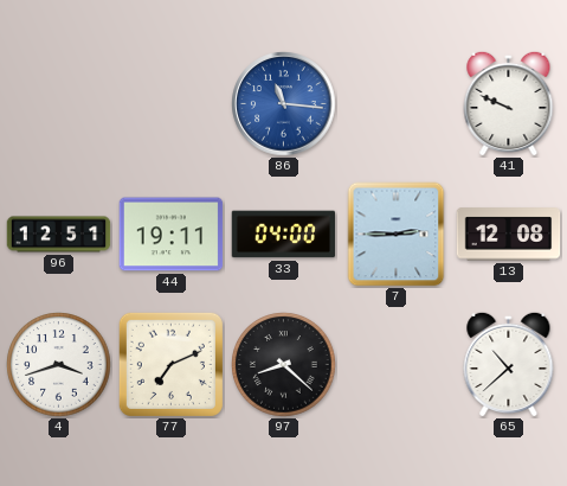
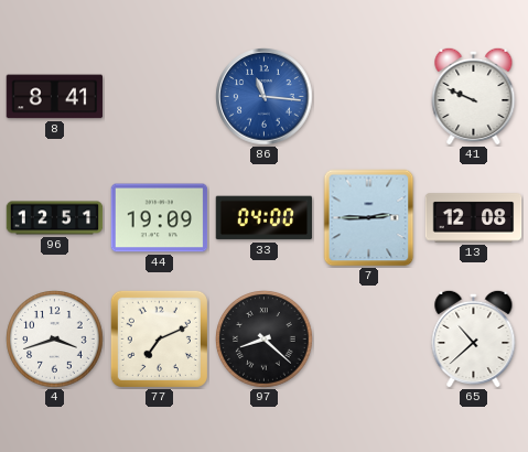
8: none -> 8:41 (55, 97)
44: 19:11 -> 19:09 (160, 218)
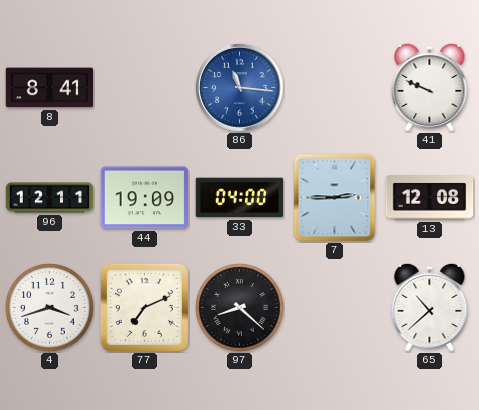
96: 12:51 -> 12:11 (50, 198)
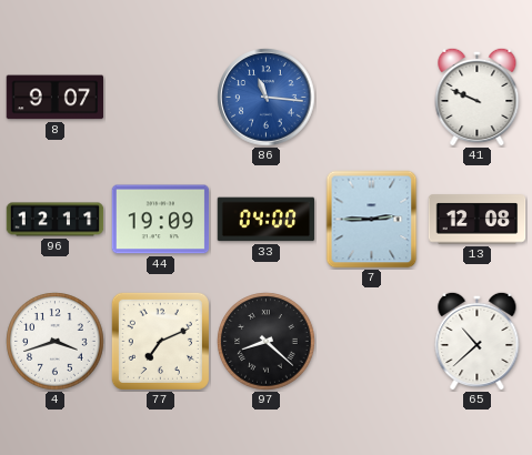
8: 8:41 -> 9:07 (56, 98)
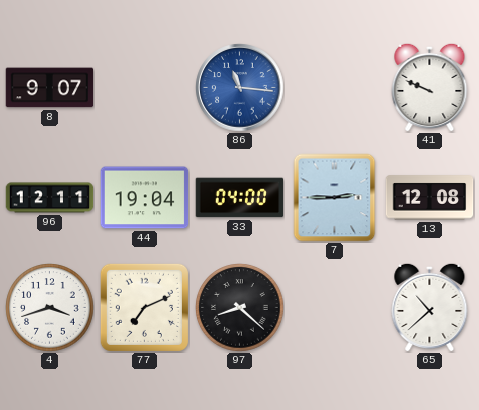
44: 19:09 -> 19:04 (145, 198)
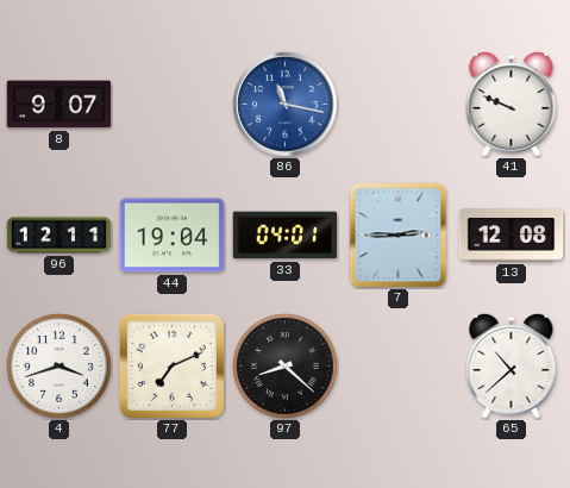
86: 11:16 -> 11:17 (286, 105)
33: 04:00 -> 04:01 (286, 236)
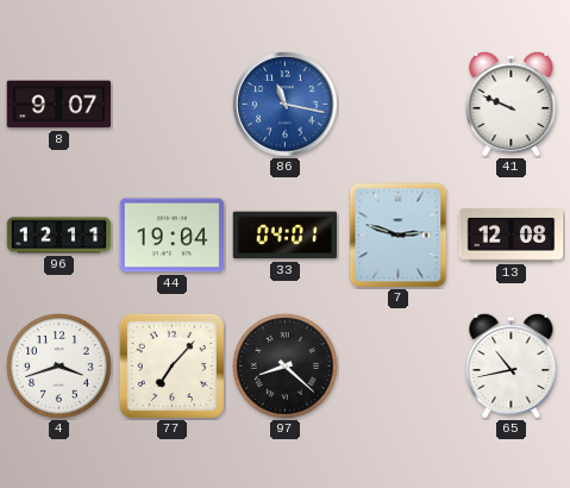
7: 2:45 -> 2:48 (399, 236)
77: 7:11 -> 7:07 (171, 365)
65: 10:38 -> 10:43 (512, 365)
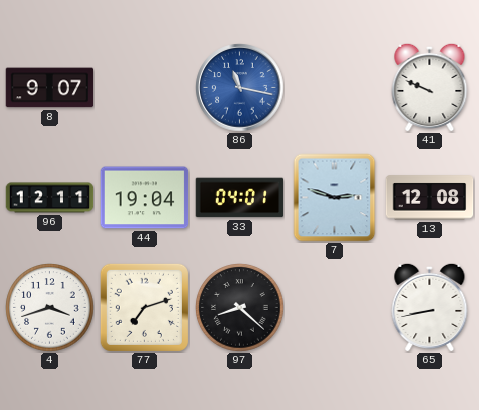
77: 7:07 -> 7:12 (144, 307)
65: 10:43 -> 8:43 (430, 307)
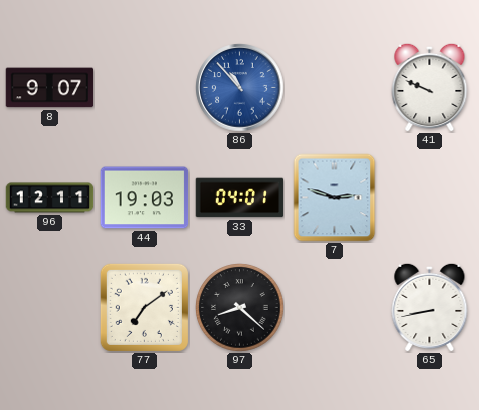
86: 11:17 -> 10:53 (240, 88)
44: 19:04 -> 19:03 (145, 198)
13: 12:08 -> none (430, 198)
4: 3:42 -> none (50, 308)
77: 7:12 -> 7:09 (144, 307)
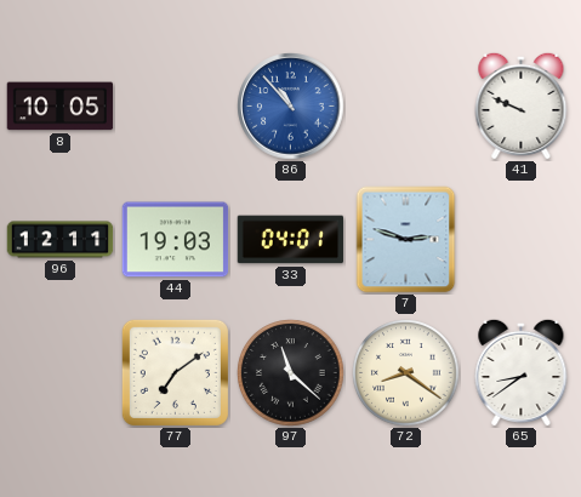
8: 9:07 -> 10:05 (61, 107)
97: 8:22 -> 11:22 (291, 373)
72: none -> 8:21 (406, 373)
65: 8:43 -> 8:39 (522, 372)
